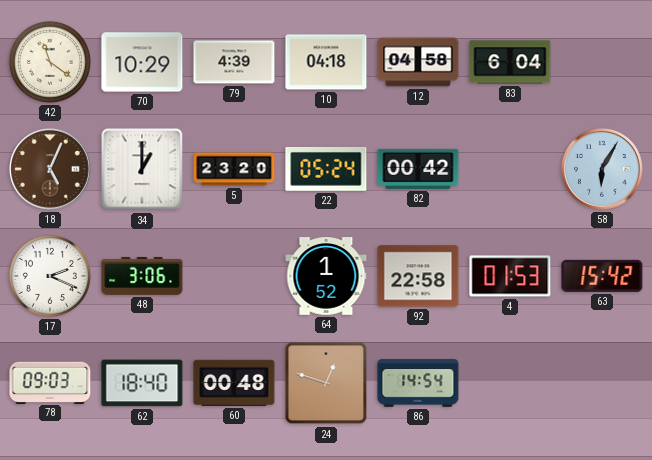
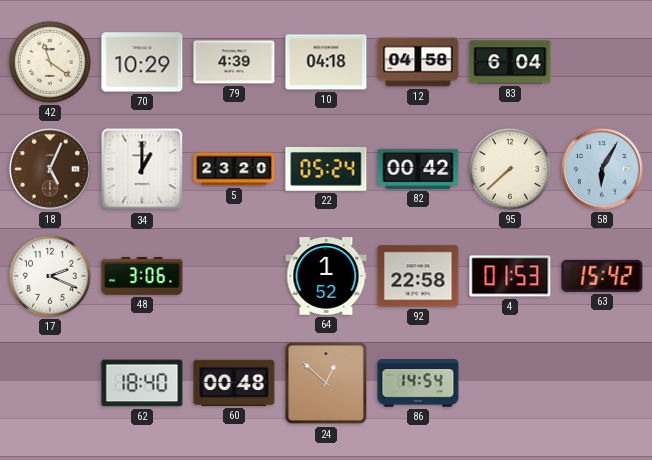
95: none -> 7:38 (510, 169)
78: 09:03 -> none (50, 382)
24: 12:48 -> 12:52 (326, 383)
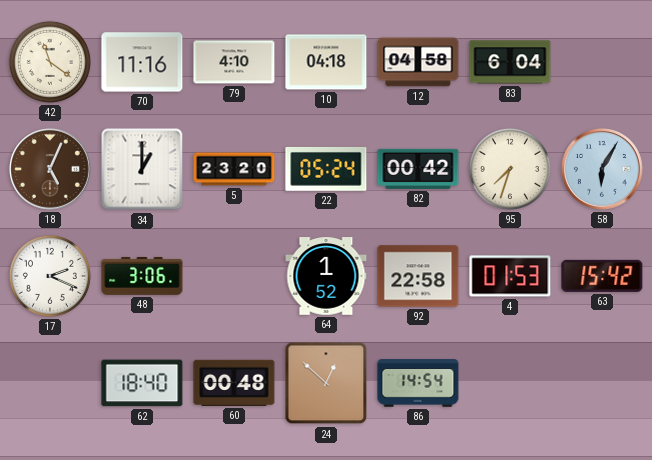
70: 10:29 -> 11:16 (142, 62)
79: 4:39 -> 4:10 (234, 62)
95: 7:38 -> 7:33 (510, 169)
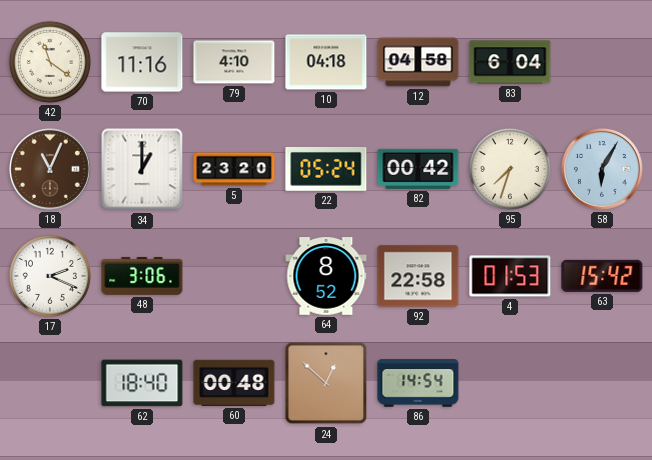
18: 5:04 -> 11:04 (50, 169)
64: 1:52 -> 8:52 (326, 276)
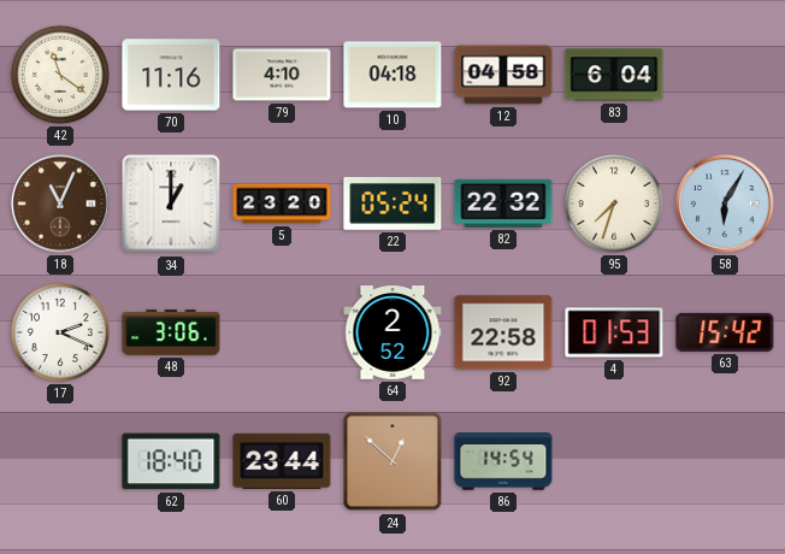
82: 00:42 -> 22:32 (503, 204)
64: 8:52 -> 2:52 (392, 332)
60: 00:48 -> 23:44 (282, 461)
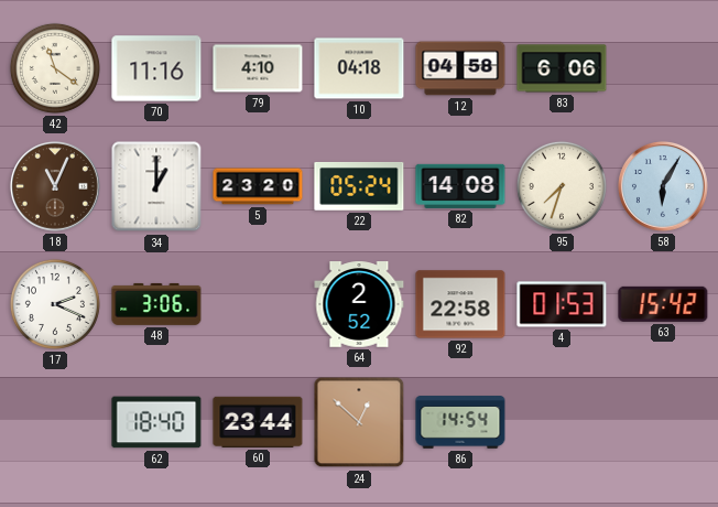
83: 6:04 -> 6:06 (562, 68)
82: 22:32 -> 14:08 (460, 186)
